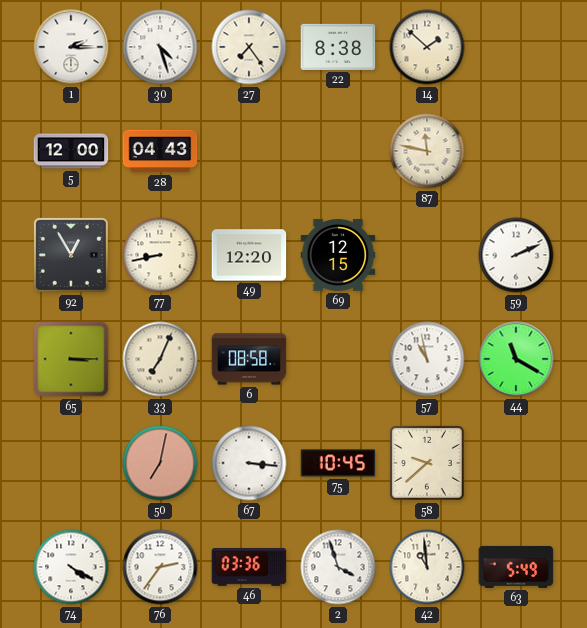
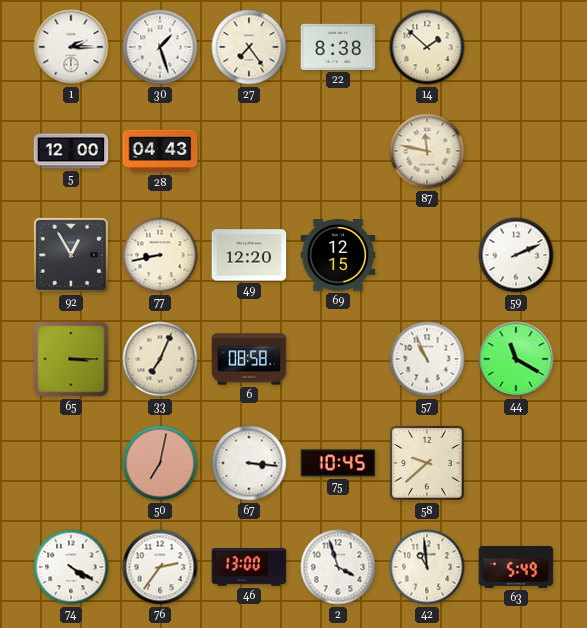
30: 4:27 -> 1:27 (160, 47)
57: 10:58 -> 10:56 (427, 359)
46: 03:36 -> 13:00 (249, 567)
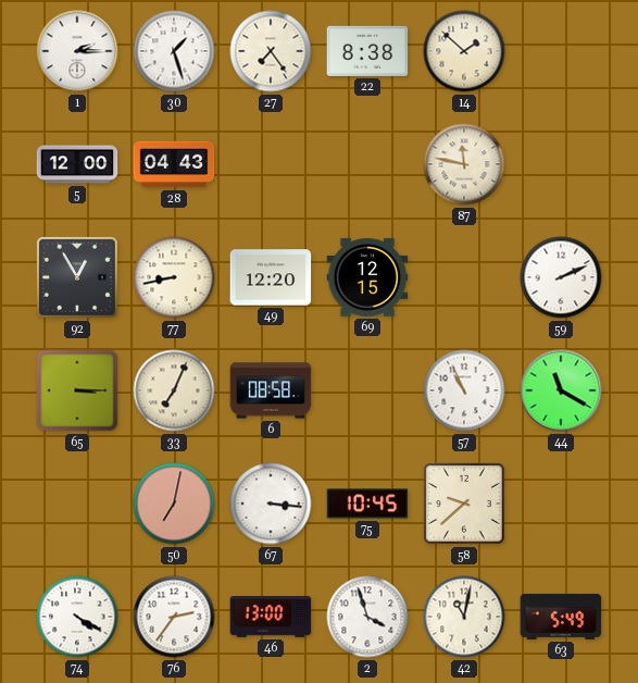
42: 10:59 -> 11:02 (464, 617)
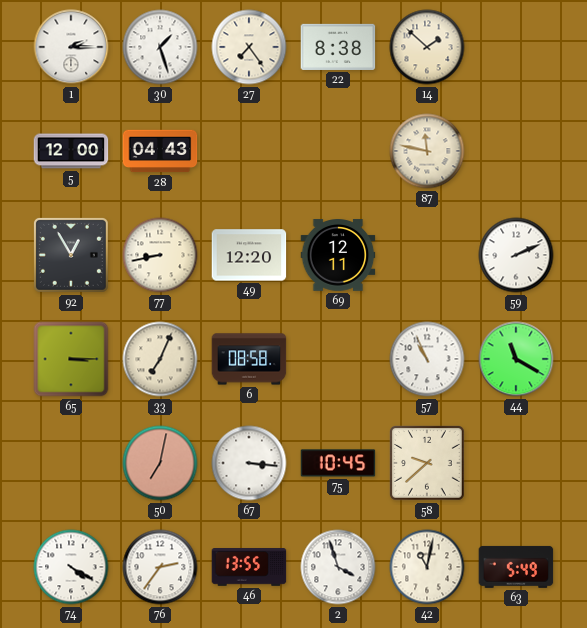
69: 12:15 -> 12:11 (338, 255)
46: 13:00 -> 13:55 (249, 567)
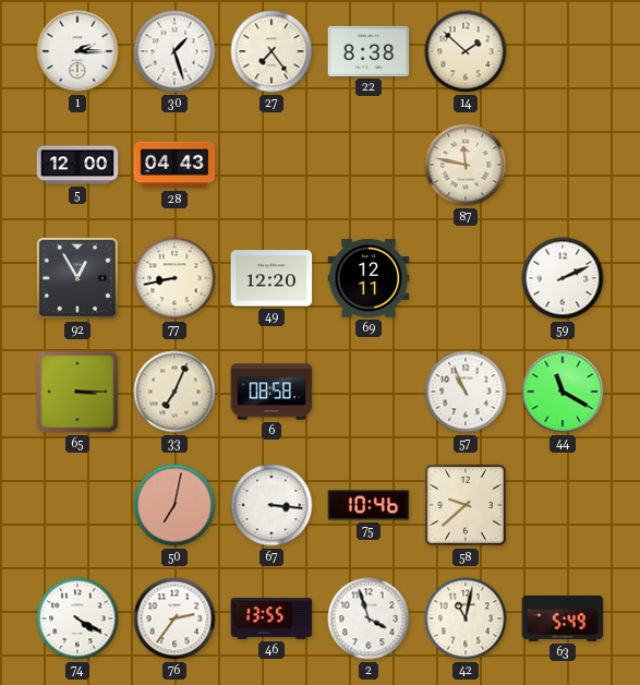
75: 10:45 -> 10:46 (369, 505)
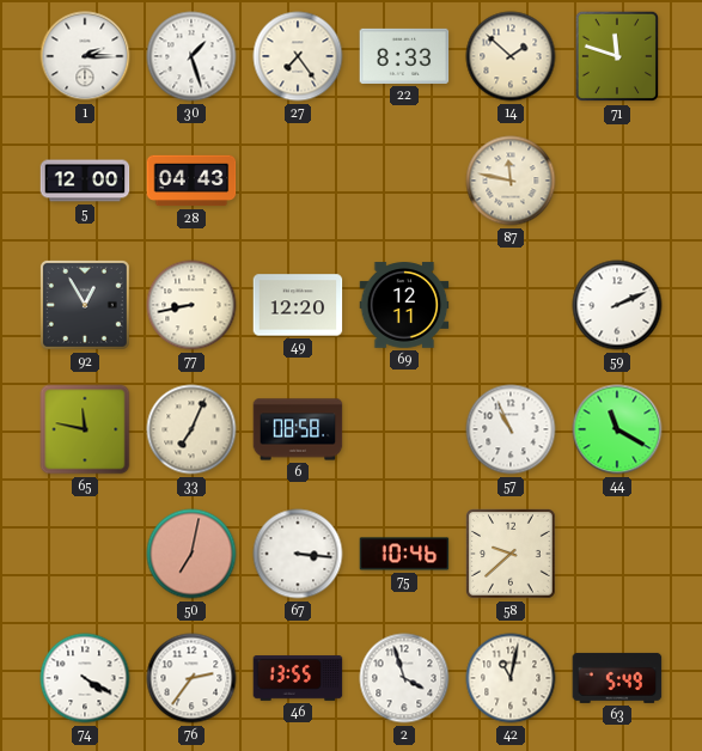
22: 8:38 -> 8:33 (404, 56)
71: none -> 11:48 (616, 56)
65: 3:15 -> 11:47 (85, 429)
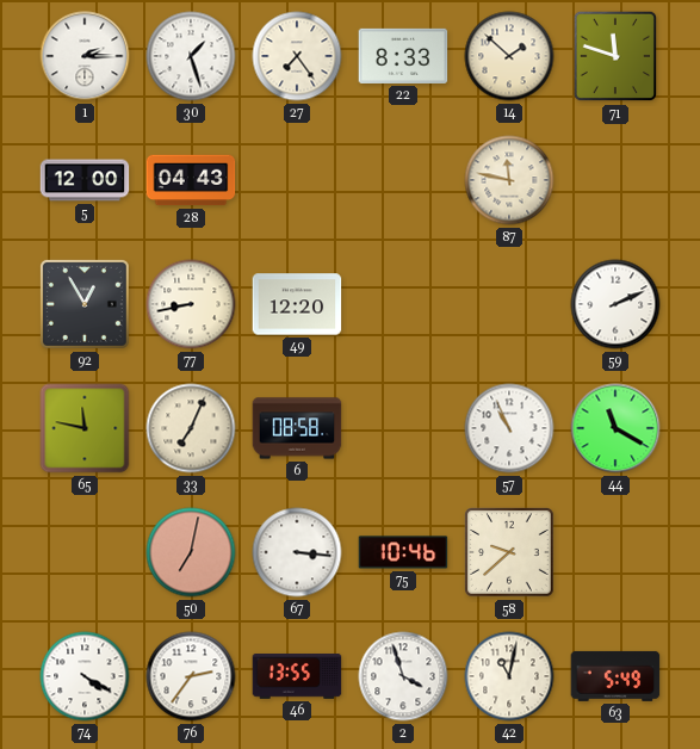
69: 12:11 -> none (404, 305)
